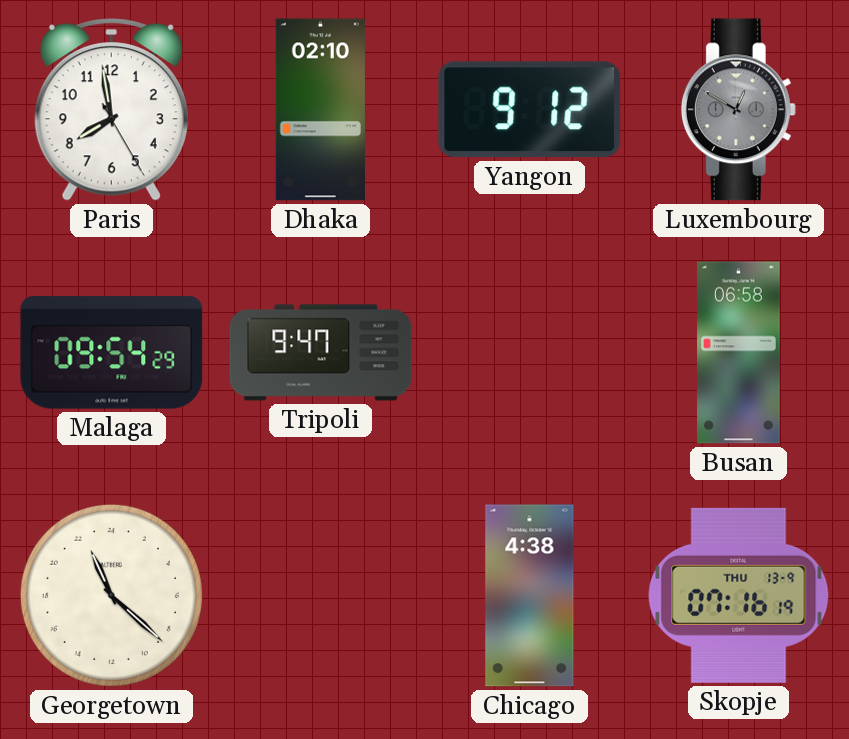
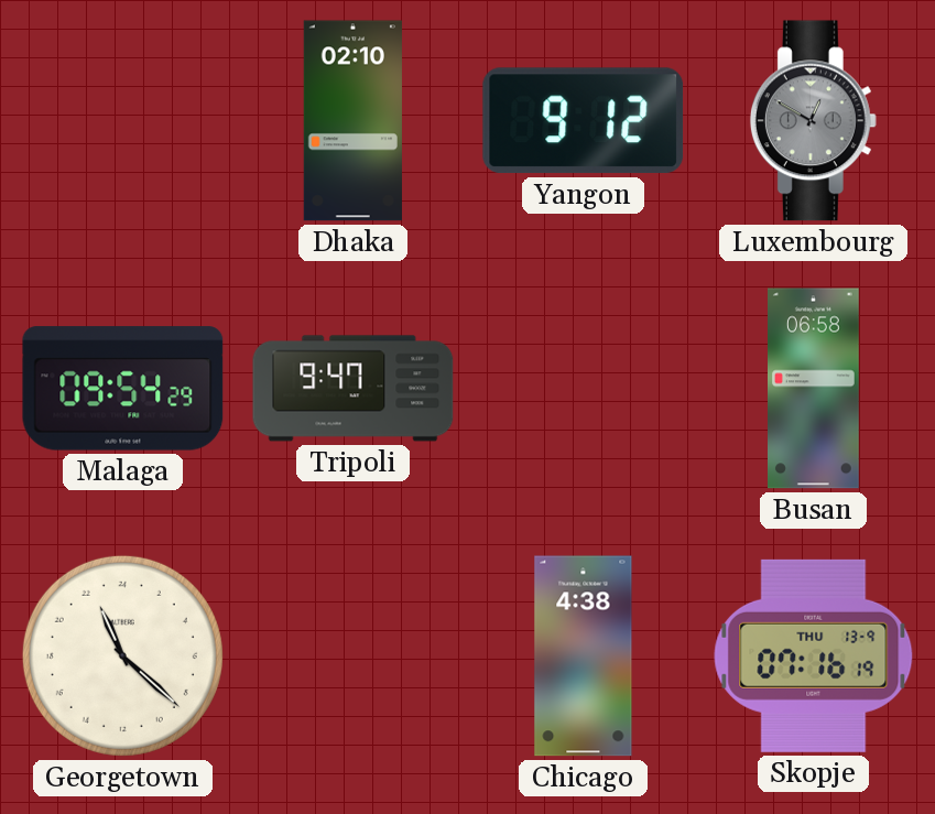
Paris: 7:58 -> none (111, 110)
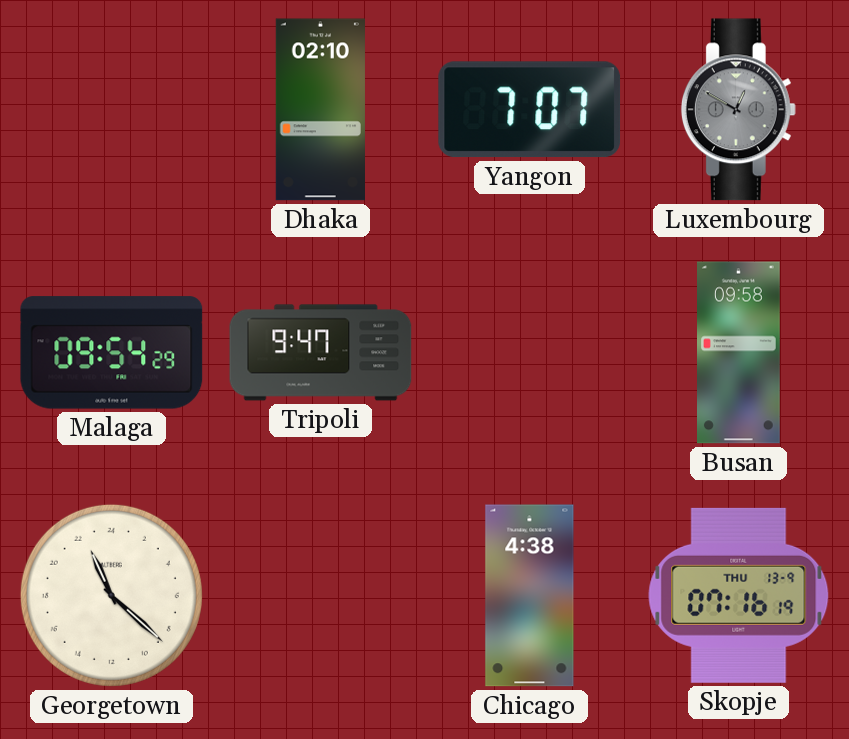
Yangon: 9:12 -> 7:07 (530, 110)
Busan: 06:58 -> 09:58 (739, 353)
